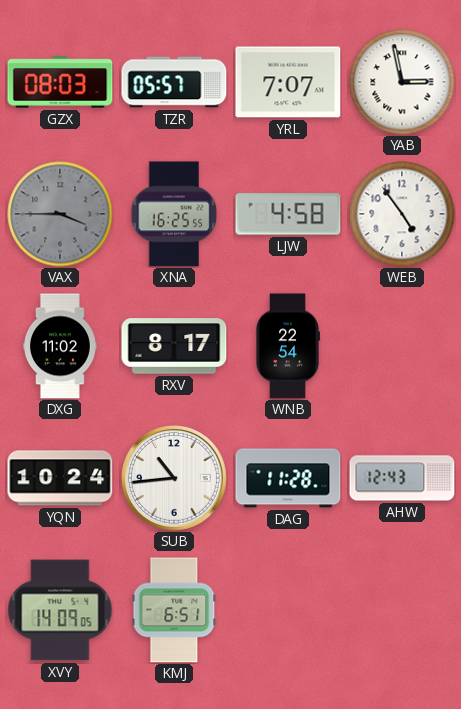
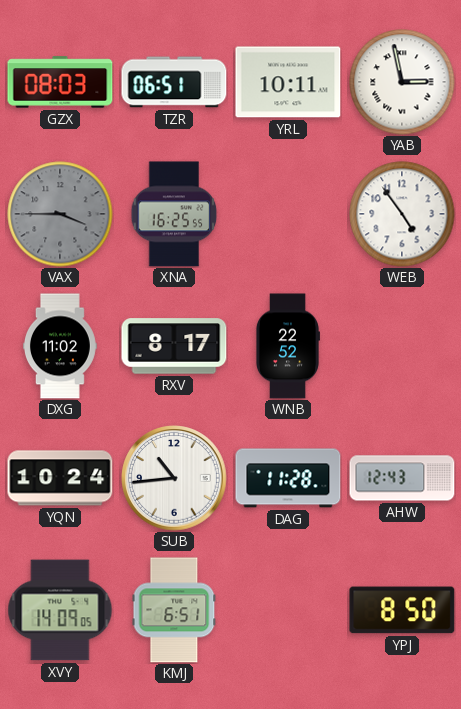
TZR: 05:57 -> 06:51 (174, 82)
YRL: 7:07 -> 10:11 (288, 82)
LJW: 4:58 -> none (288, 214)
WNB: 22:54 -> 22:52 (287, 346)
YPJ: none -> 8:50 (402, 610)
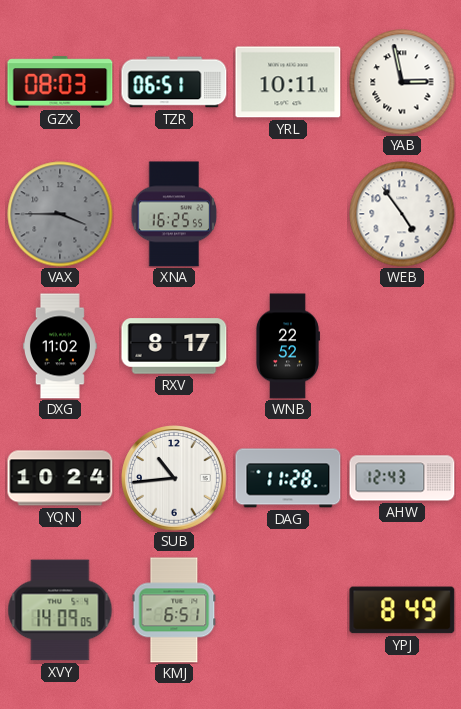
YPJ: 8:50 -> 8:49 (402, 610)
